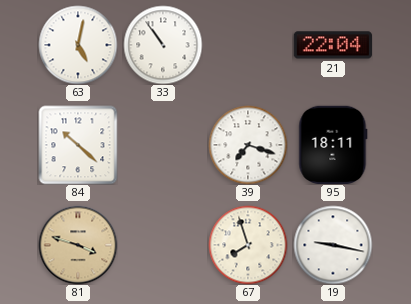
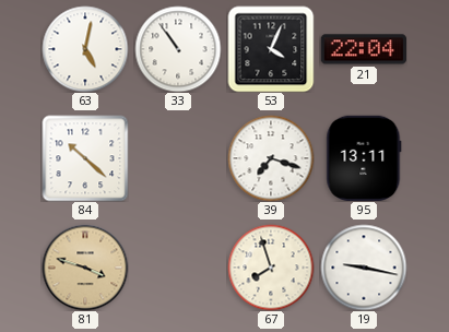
53: none -> 4:04 (271, 49)
95: 18:11 -> 13:11 (364, 157)
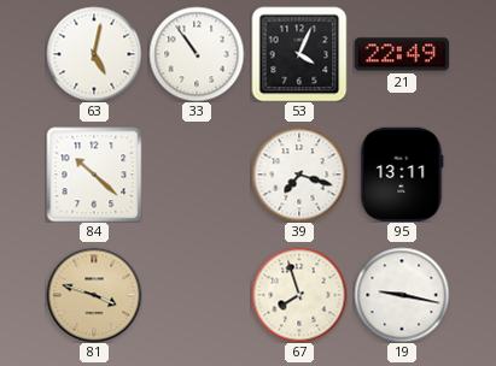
21: 22:04 -> 22:49 (401, 54)
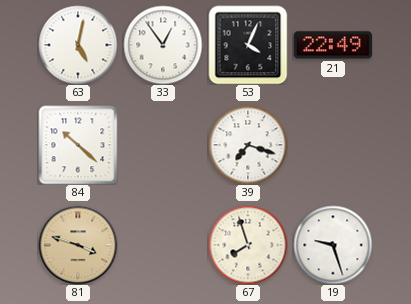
33: 10:54 -> 12:54 (163, 45)
95: 13:11 -> none (402, 173)
19: 9:17 -> 9:27 (333, 245)
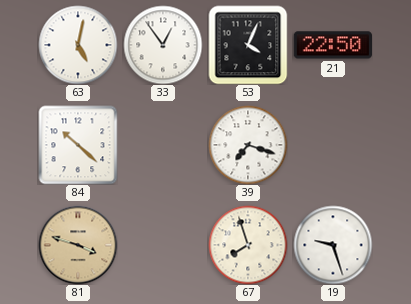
21: 22:49 -> 22:50 (332, 45)
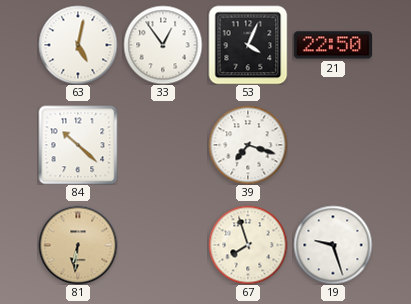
81: 3:48 -> 6:31 (78, 245)
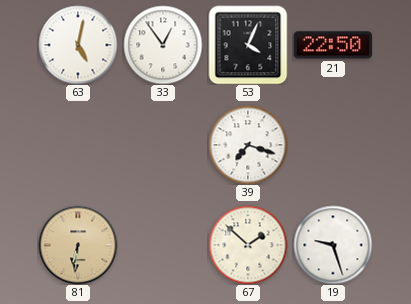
84: 10:22 -> none (78, 145)
67: 7:57 -> 1:52 (248, 245)
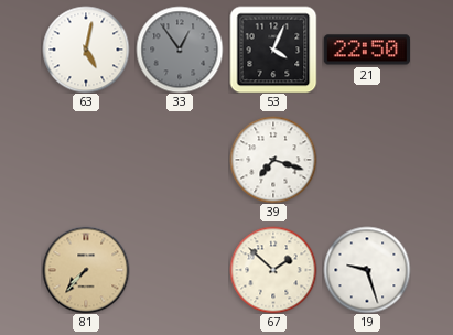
33 dial: white -> grey (180, 50)
81: 6:31 -> 7:37 (86, 270)
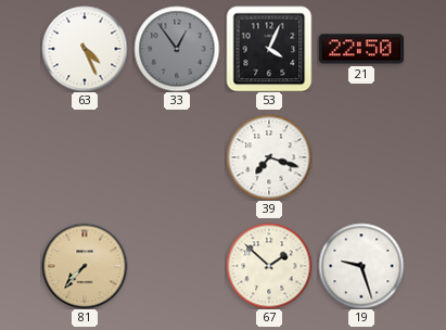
63: 5:02 -> 4:26 (85, 49)
